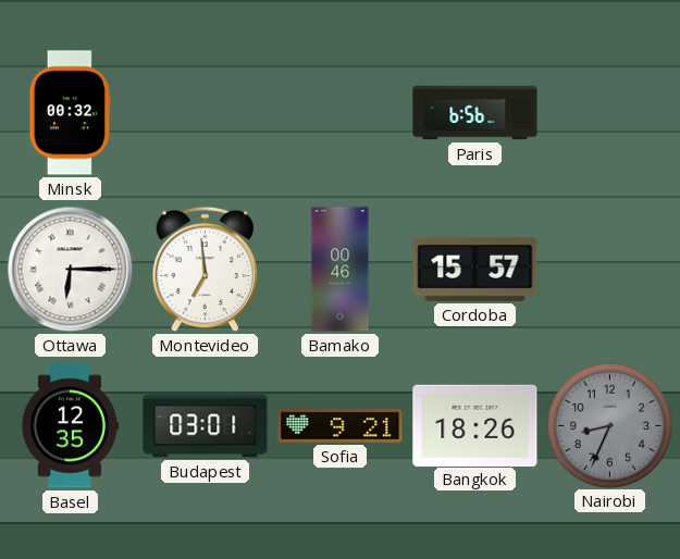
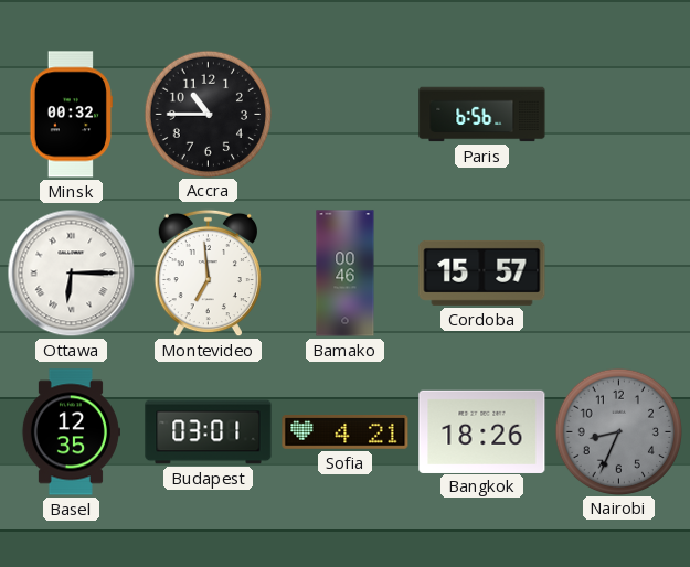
Accra: none -> 10:45 (208, 114)
Sofia: 9:21 -> 4:21 (346, 432)
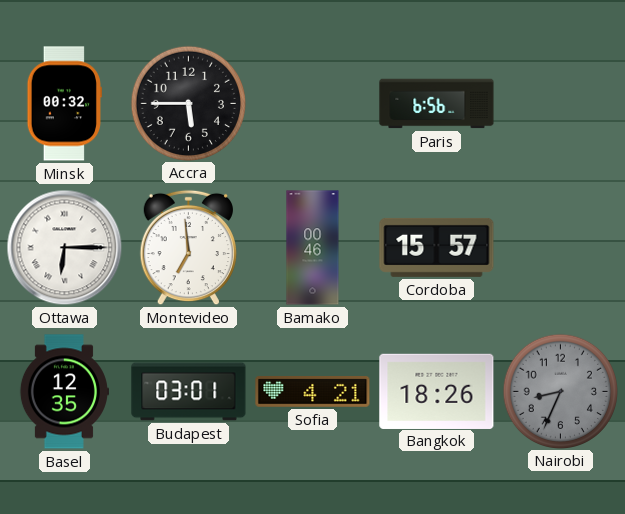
Accra: 10:45 -> 5:45 (188, 103)
